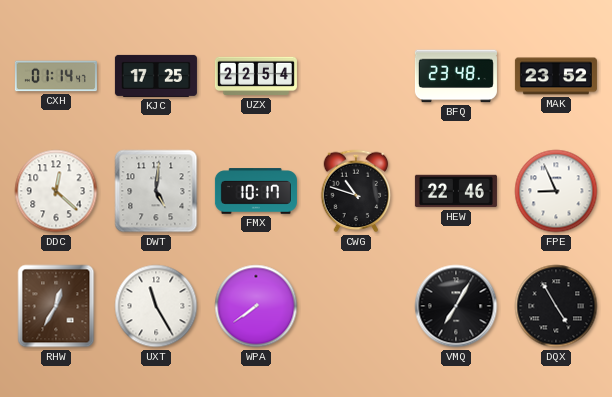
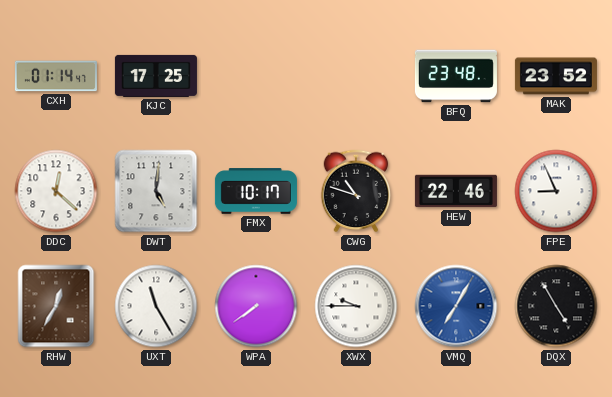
UZX: 22:54 -> none (256, 76)
XWX: none -> 9:45 (356, 306)
VMQ dial: black -> blue (456, 306)
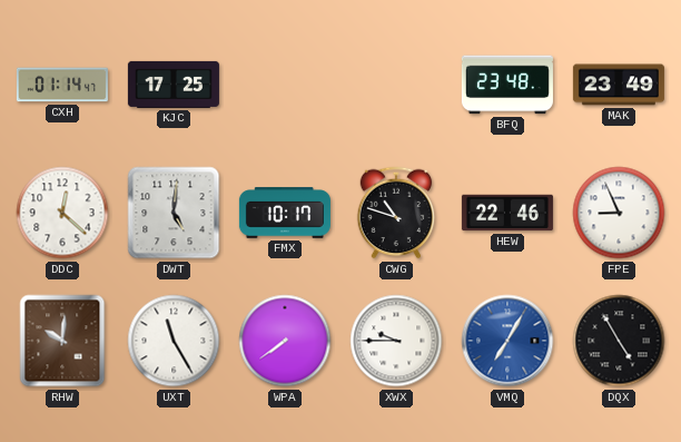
MAK: 23:52 -> 23:49 (619, 85)
RHW: 12:35 -> 10:01 (62, 341)
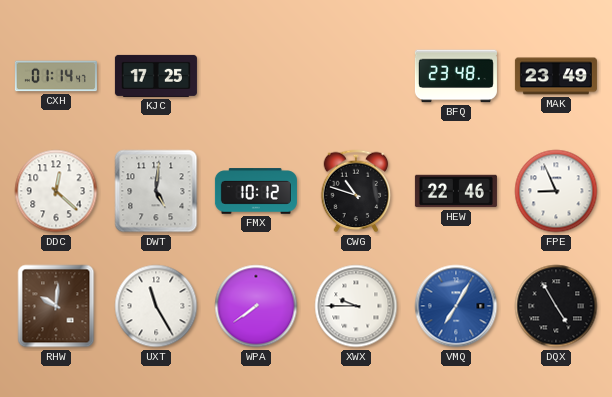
FMX: 10:17 -> 10:12 (256, 191)
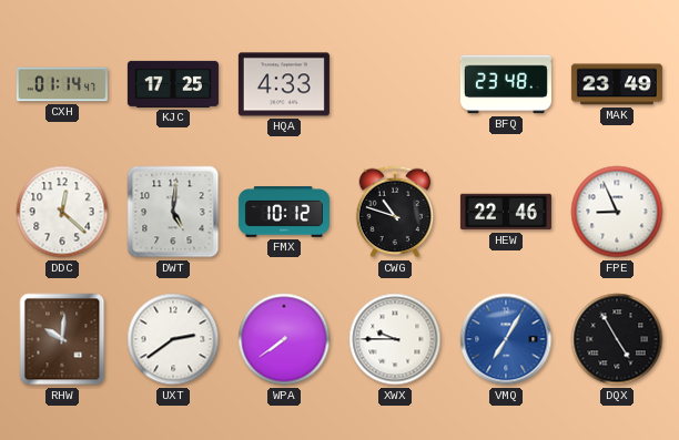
HQA: none -> 4:33 (284, 84)
UXT: 11:25 -> 2:39 (173, 339)
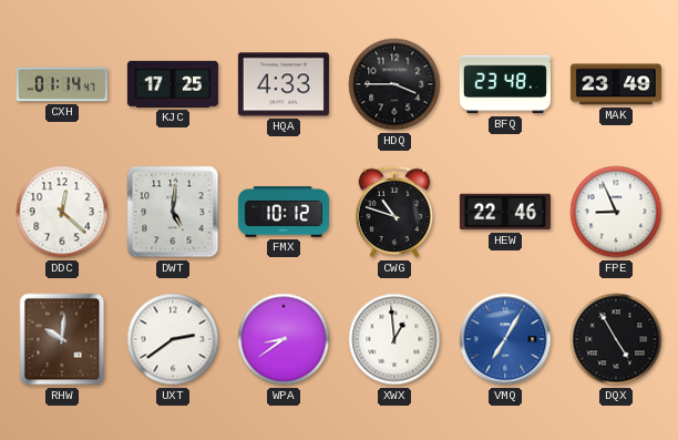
HDQ: none -> 3:45 (394, 84)
WPA: 7:39 -> 8:39 (284, 339)
XWX: 9:45 -> 12:59 (394, 339)
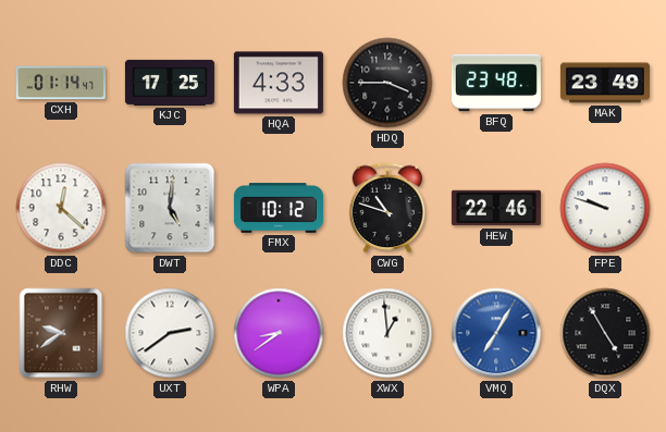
FPE: 8:56 -> 9:48 (605, 208)
RHW: 10:01 -> 9:39 (61, 333)
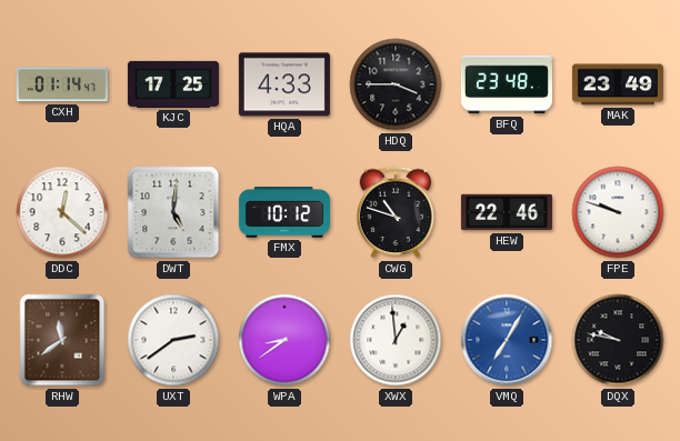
RHW: 9:39 -> 11:39 (62, 340)
DQX: 4:55 -> 9:47 (618, 340)
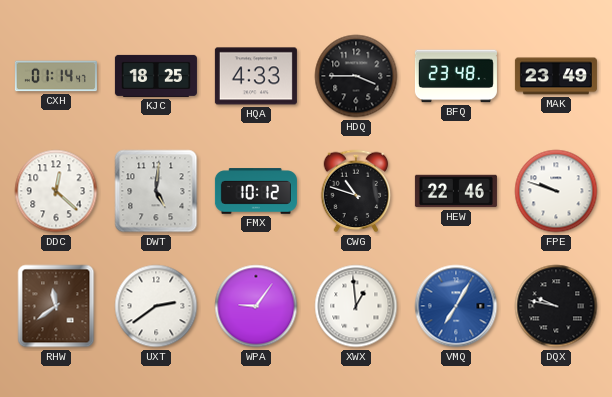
KJC: 17:25 -> 18:25 (156, 76)
WPA: 8:39 -> 9:06 (256, 306)
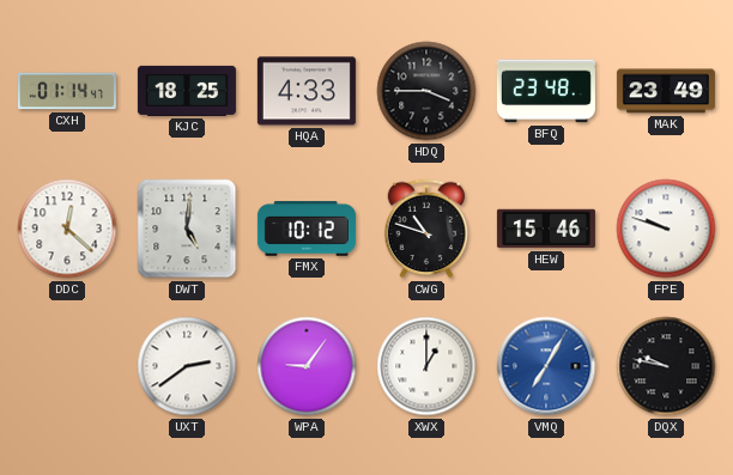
HEW: 22:46 -> 15:46 (546, 229)
RHW: 11:39 -> none (56, 306)
XWX: 12:59 -> 1:00 (426, 366)
